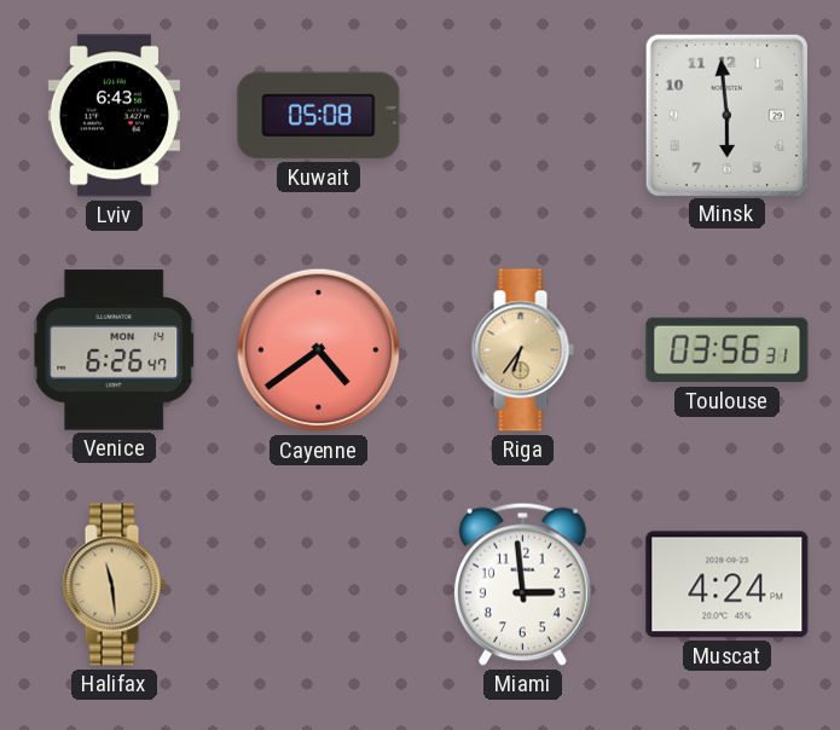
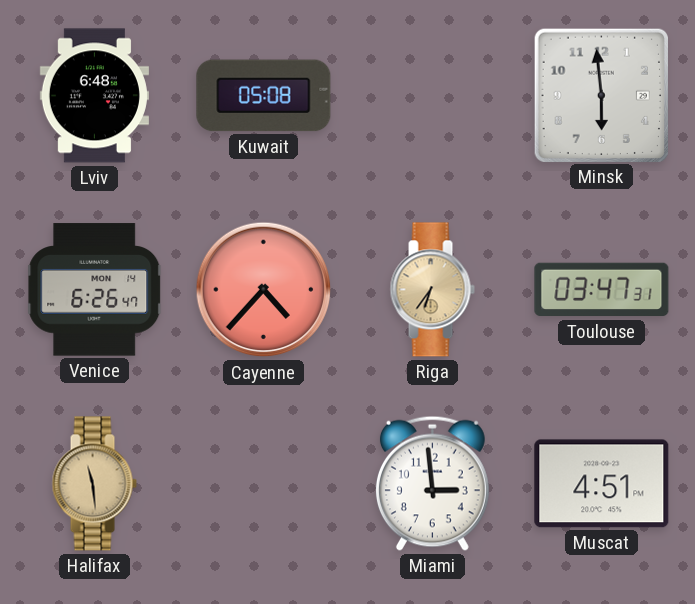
Lviv: 6:43 -> 6:48 (94, 96)
Cayenne: 4:39 -> 4:37 (264, 290)
Toulouse: 03:56 -> 03:47 (602, 290)
Muscat: 4:24 -> 4:51 (602, 484)
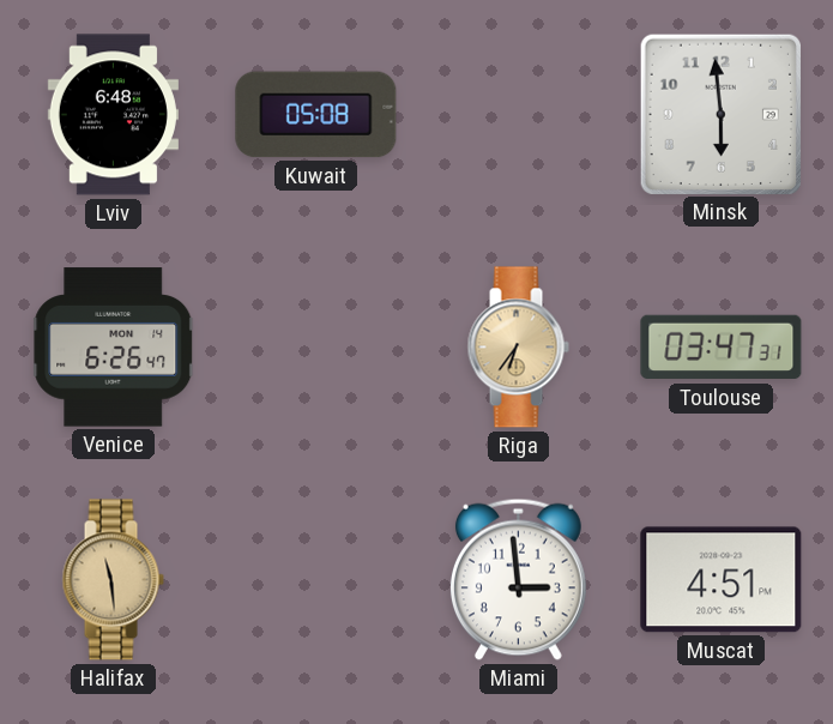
Cayenne: 4:37 -> none (264, 290)
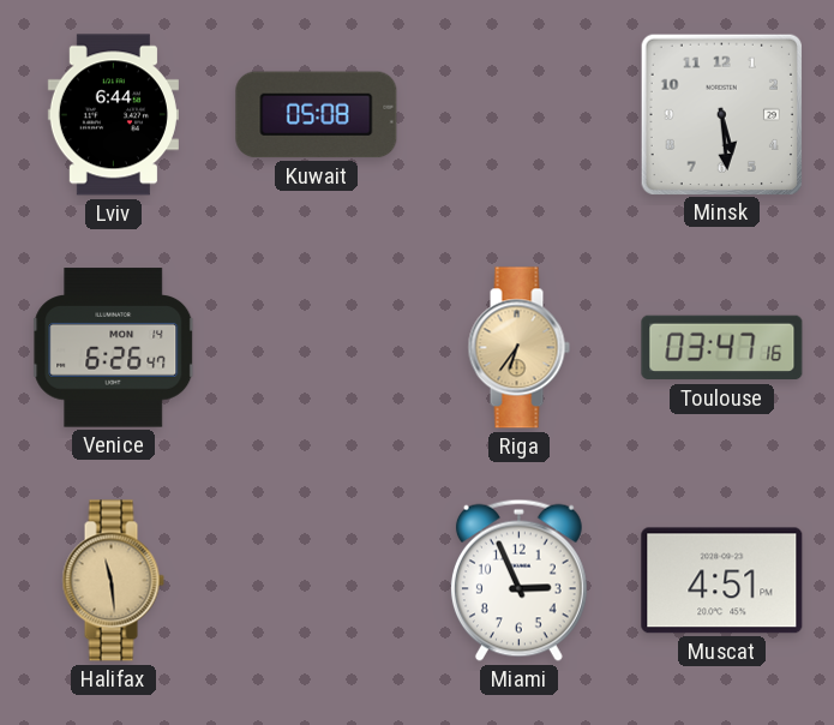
Lviv: 6:48 -> 6:44 (113, 115)
Minsk: 5:59 -> 5:29 (721, 114)
Toulouse: 03:47:31 -> 03:47:16 (722, 348)
Miami: 2:59 -> 2:56 (518, 580)
